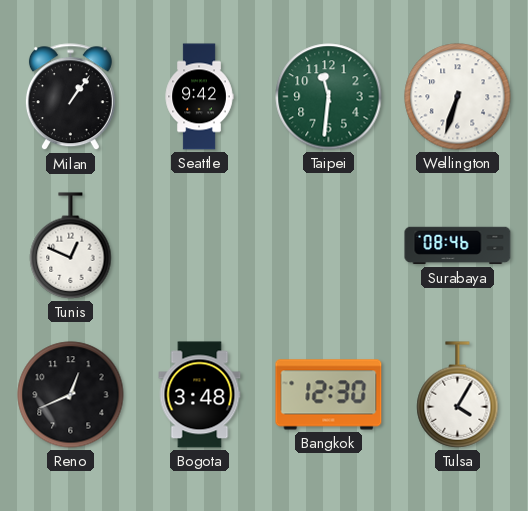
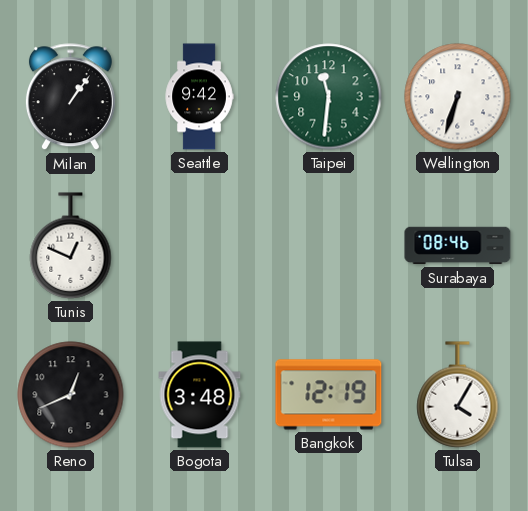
Bangkok: 12:30 -> 12:19 (329, 395)
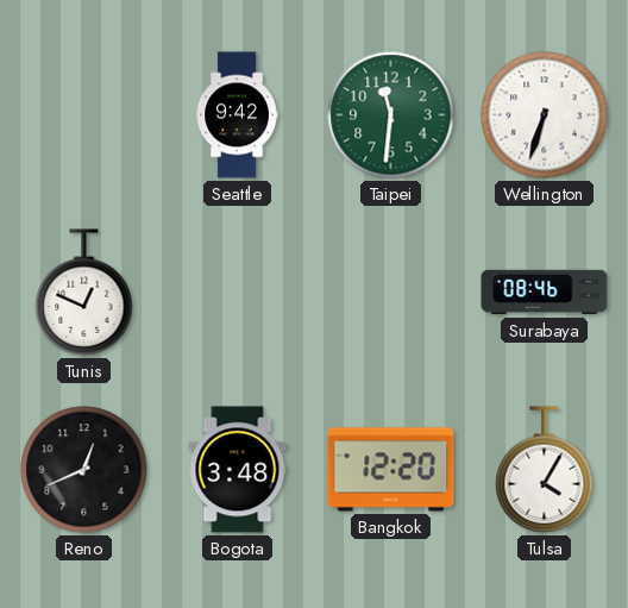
Milan: 1:06 -> none (70, 97)
Bangkok: 12:19 -> 12:20 (391, 470)
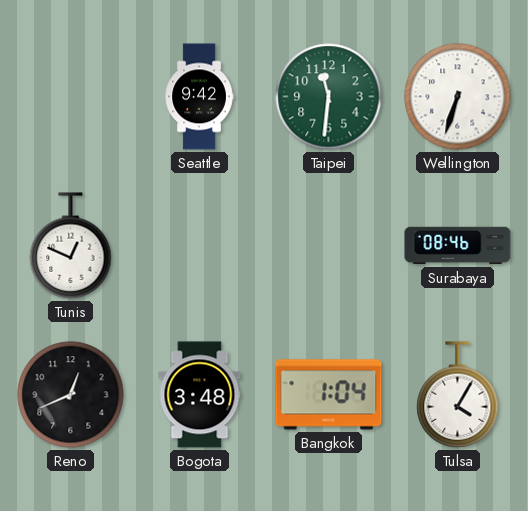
Bangkok: 12:20 -> 1:04 (329, 395)
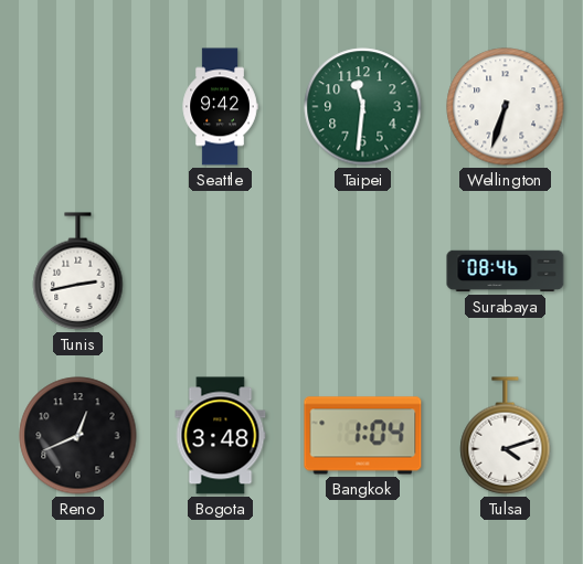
Tunis: 12:49 -> 2:43 (78, 272)
Tulsa: 4:05 -> 4:12 (506, 436)
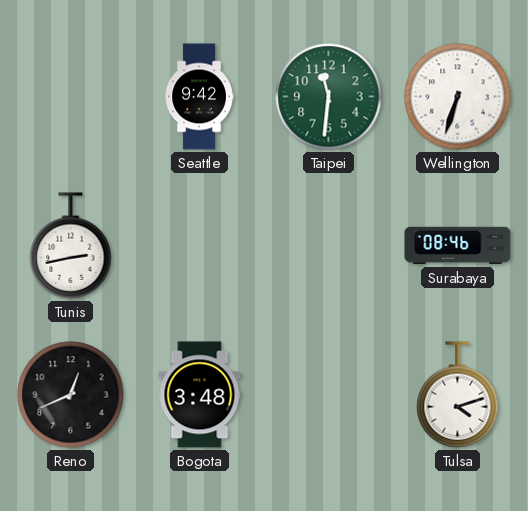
Bangkok: 1:04 -> none (363, 436)
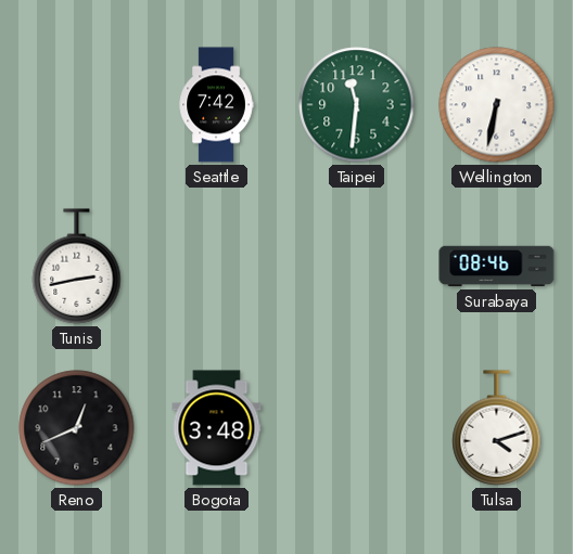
Seattle: 9:42 -> 7:42 (216, 105)
Wellington: 6:33 -> 6:32 (497, 105)
